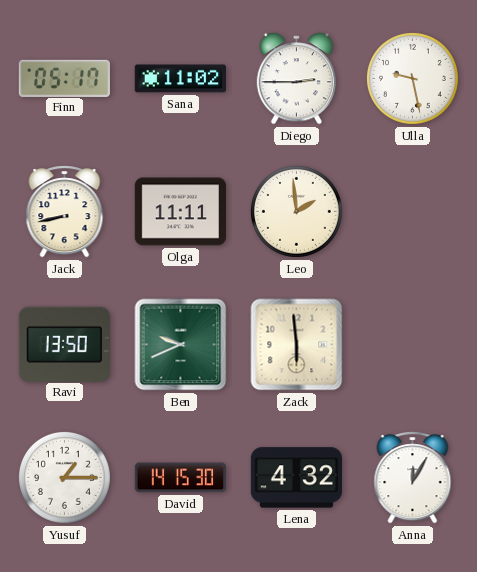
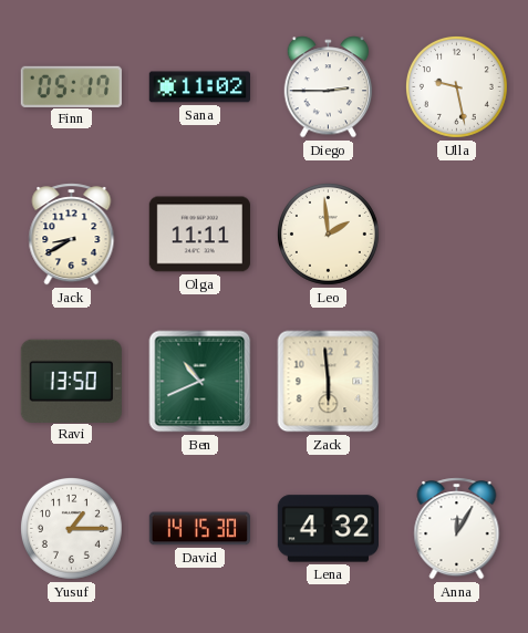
Jack: 8:43 -> 8:40 (72, 235)
Ben: 9:41 -> 10:41 (200, 382)
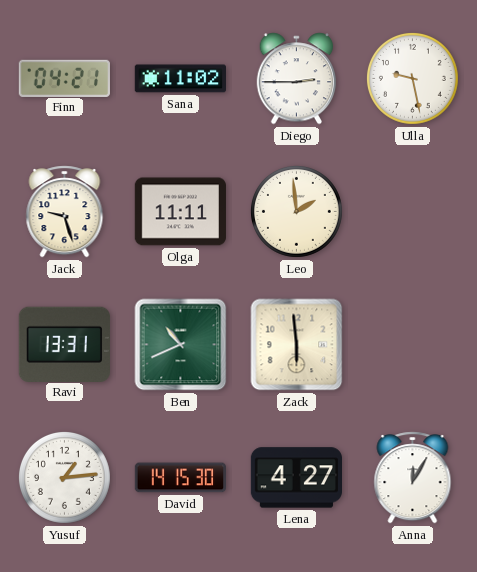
Finn: 05:17 -> 04:21 (64, 78)
Jack: 8:40 -> 9:27 (65, 212)
Ravi: 13:50 -> 13:31 (64, 344)
Yusuf: 1:15 -> 1:14 (64, 477)
Lena: 4:32 -> 4:27 (296, 478)
